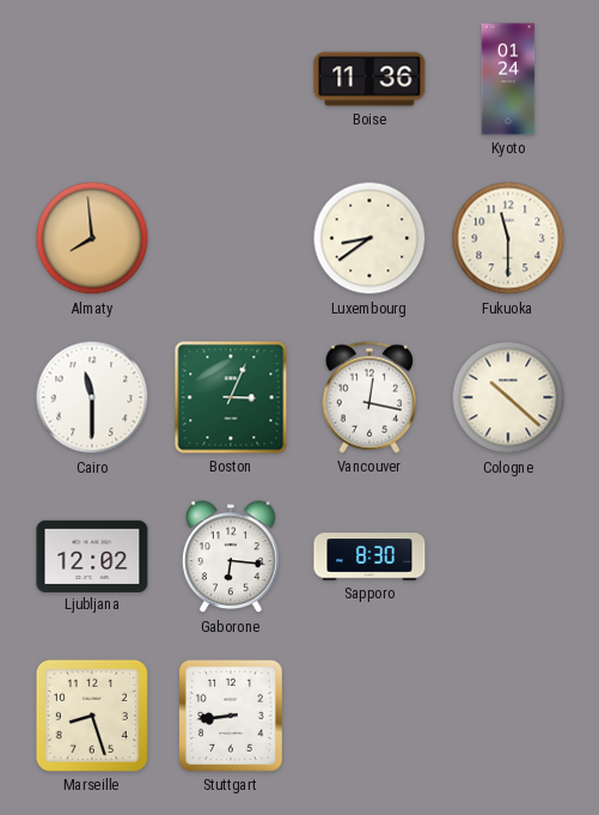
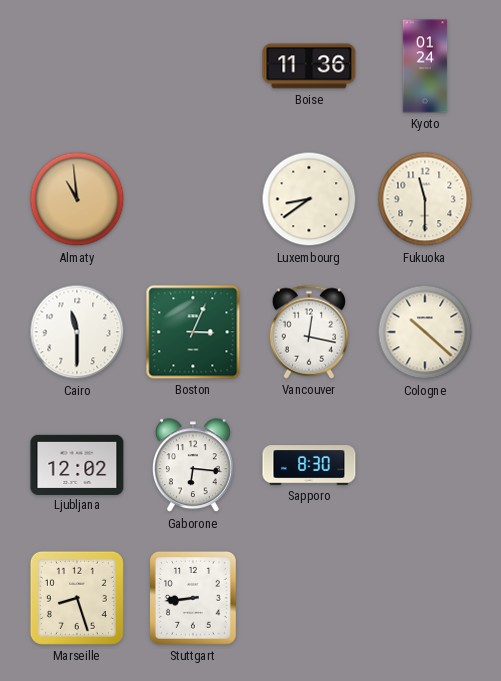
Almaty: 7:59 -> 10:59 (77, 199)
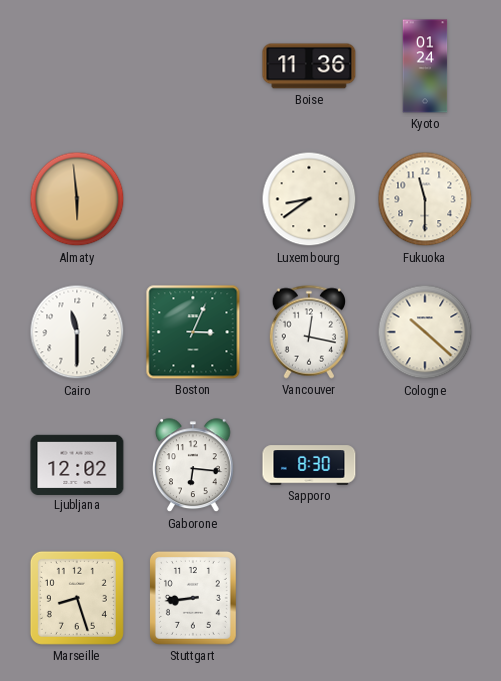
Almaty: 10:59 -> 5:59 (77, 199)
